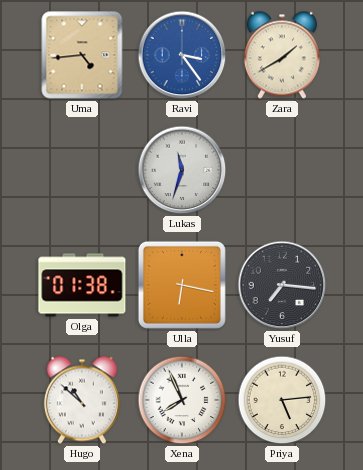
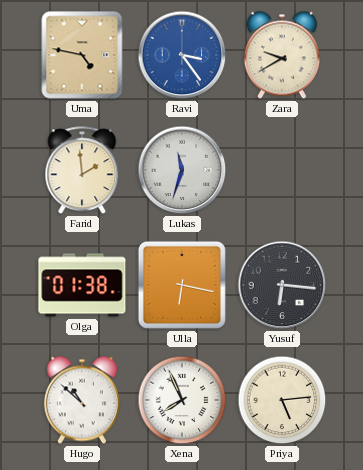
Uma: 4:44 -> 4:47 (82, 55)
Zara: 1:40 -> 9:40 (282, 55)
Farid: none -> 1:59 (82, 171)
Yusuf: 7:16 -> 6:16 (282, 285)
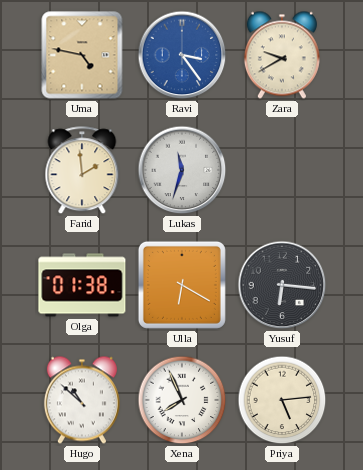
Ulla: 6:17 -> 6:20 (182, 285)
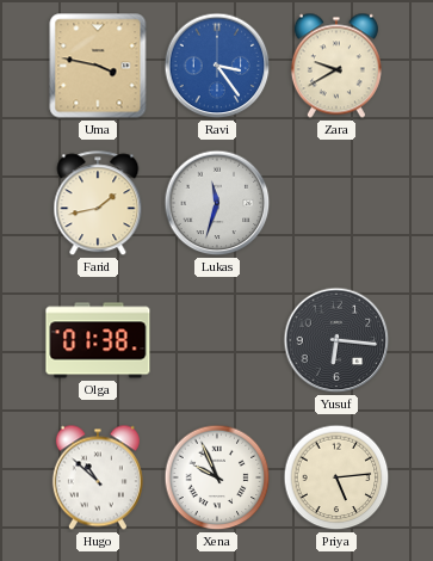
Uma: 4:47 -> 3:47 (98, 66)
Farid: 1:59 -> 1:43 (98, 204)
Ulla: 6:20 -> none (182, 285)
Xena: 7:56 -> 9:56 (217, 477)
